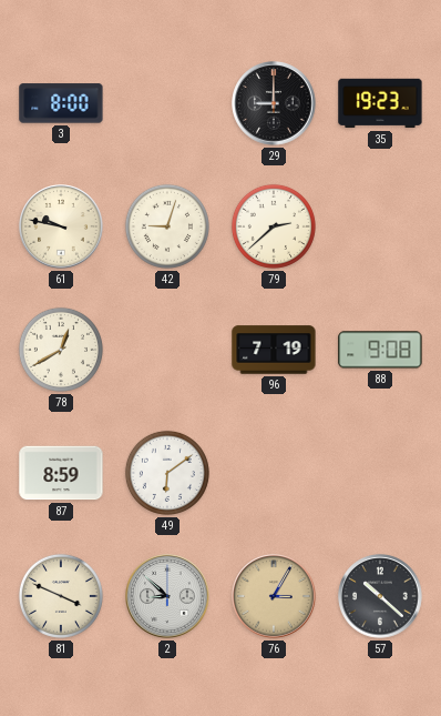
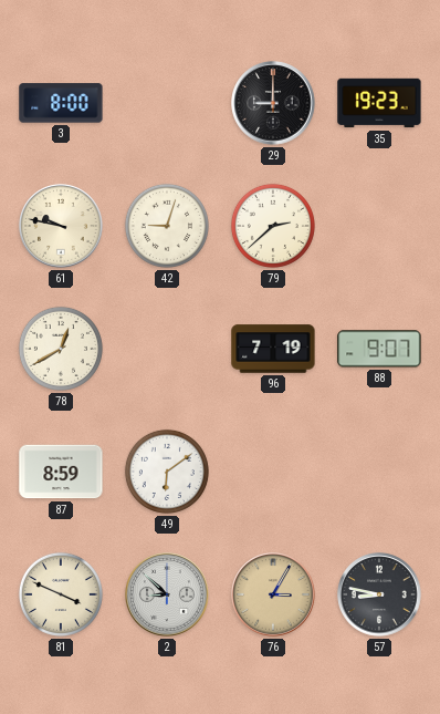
88: 9:08 -> 9:07 (379, 349)
57: 10:22 -> 8:47 (379, 594)
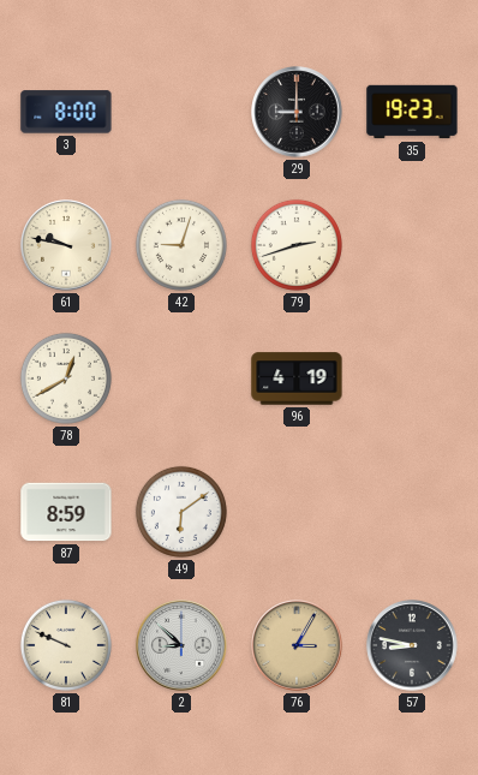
79: 2:38 -> 2:42 (297, 245)
96: 7:19 -> 4:19 (297, 378)
88: 9:07 -> none (379, 349)
81: 3:49 -> 9:49 (66, 645)
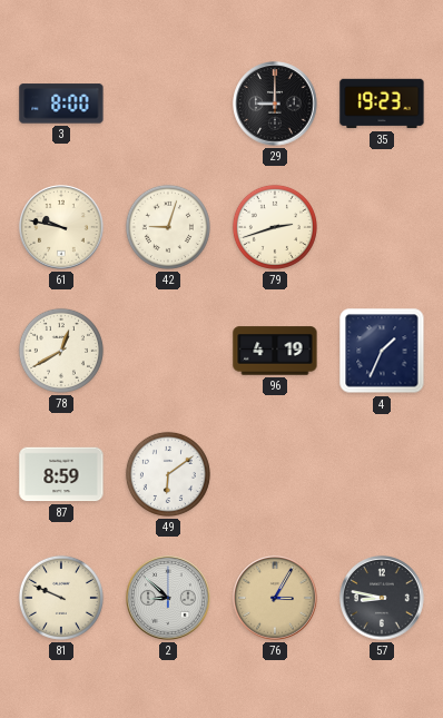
4: none -> 1:34 (382, 351)
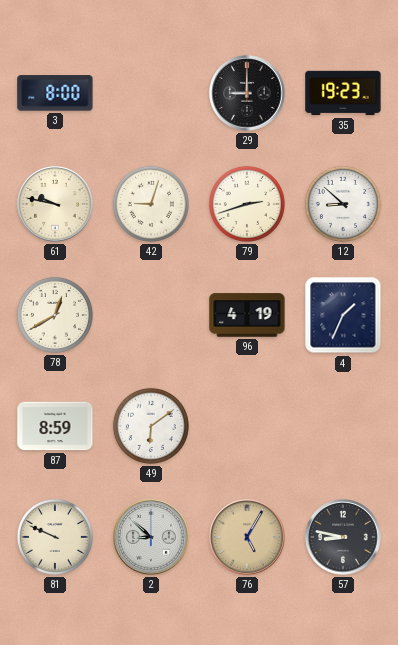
12: none -> 8:52 (343, 204)
76: 3:05 -> 5:05 (247, 537)
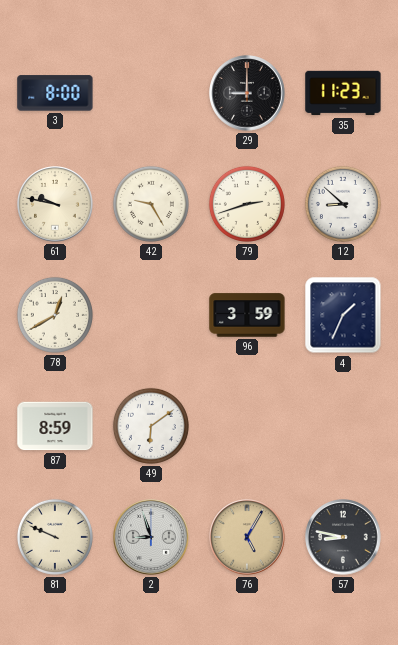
35: 19:23 -> 11:23 (343, 93)
42: 9:03 -> 9:25 (151, 204)
96: 4:19 -> 3:59 (247, 315)
2: 8:52 -> 8:57 (151, 537)
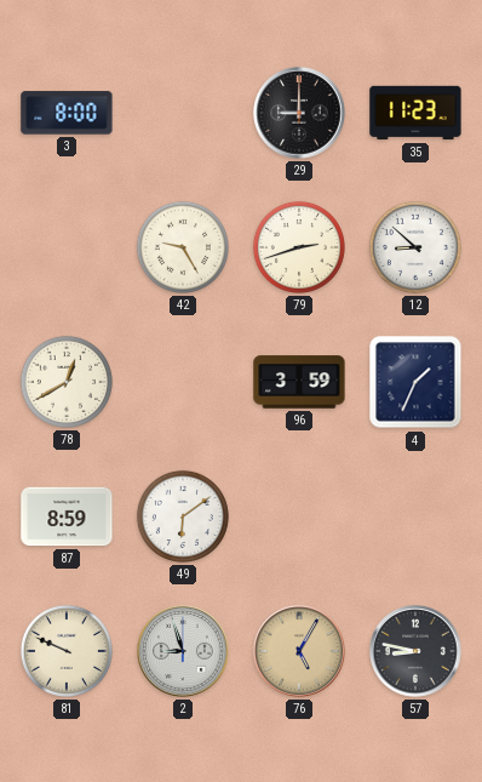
61: 9:47 -> none (55, 204)
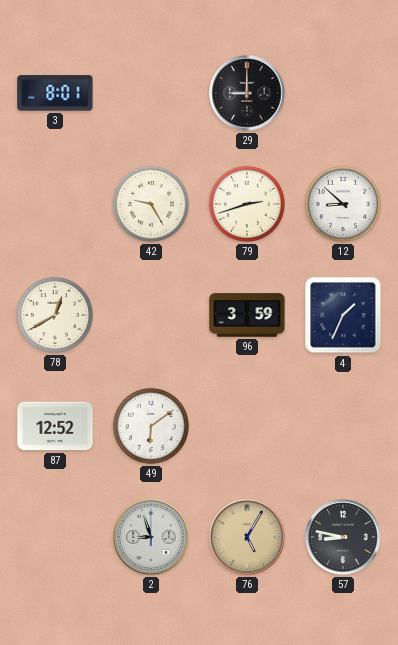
3: 8:00 -> 8:01 (55, 93)
35: 11:23 -> none (415, 113)
87: 8:59 -> 12:52 (55, 426)
81: 9:49 -> none (67, 651)
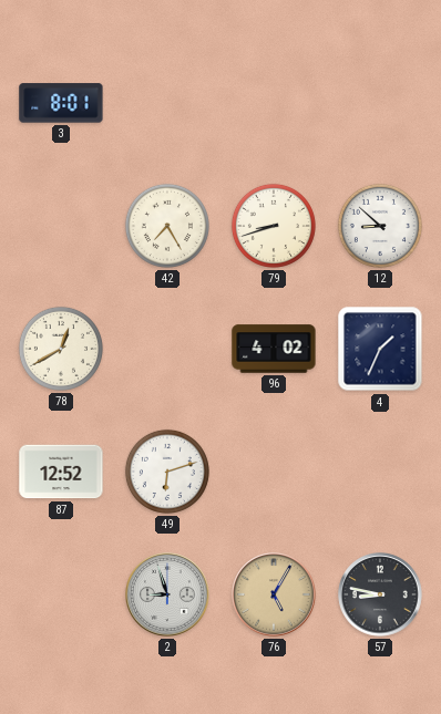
29: 9:00 -> none (247, 93)
42: 9:25 -> 7:25 (167, 226)
79: 2:42 -> 8:42 (274, 226)
96: 3:59 -> 4:02 (274, 349)
49: 6:09 -> 6:12 (167, 472)
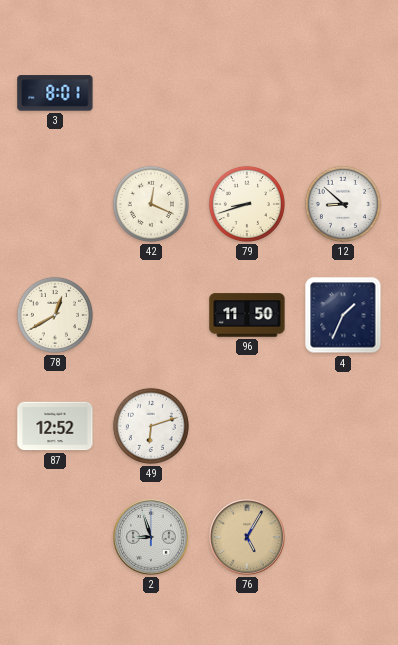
42: 7:25 -> 12:19 (151, 204)
96: 4:02 -> 11:50 (247, 315)
57: 8:47 -> none (380, 594)
